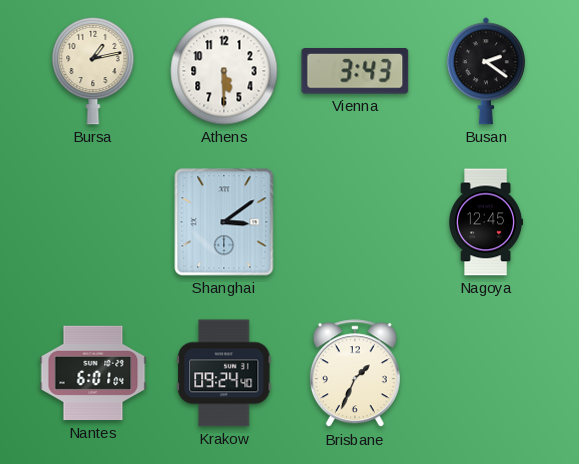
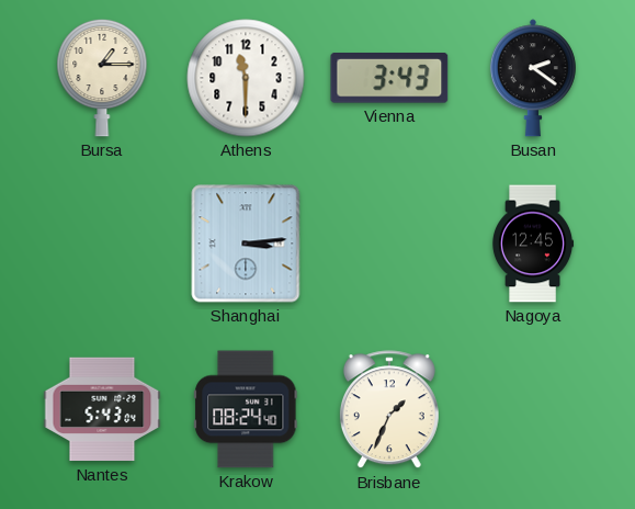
Bursa: 1:13 -> 1:15 (102, 78)
Athens: 5:30 -> 11:30 (246, 78)
Shanghai: 3:09 -> 3:14 (246, 244)
Nantes: 6:01 -> 5:43 (102, 409)
Krakow: 09:24 -> 08:24 (246, 409)
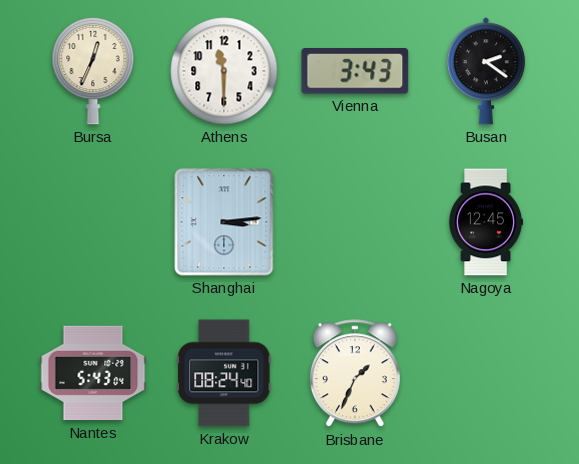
Bursa: 1:15 -> 12:34 (93, 71)
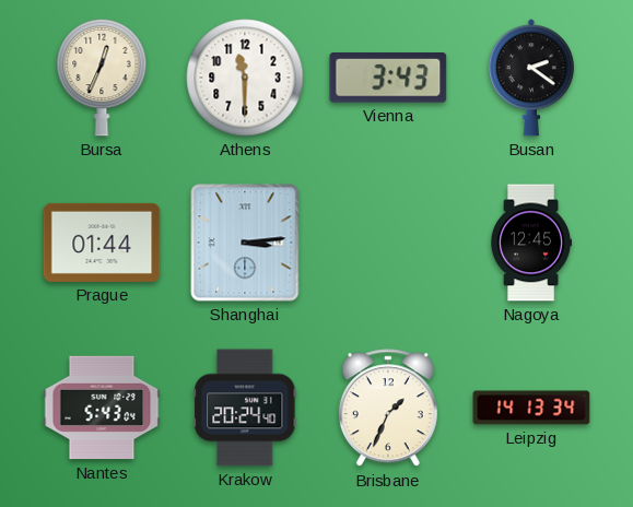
Prague: none -> 01:44 (102, 243)
Krakow: 08:24 -> 20:24 (245, 408)
Leipzig: none -> 14:13 (531, 408)
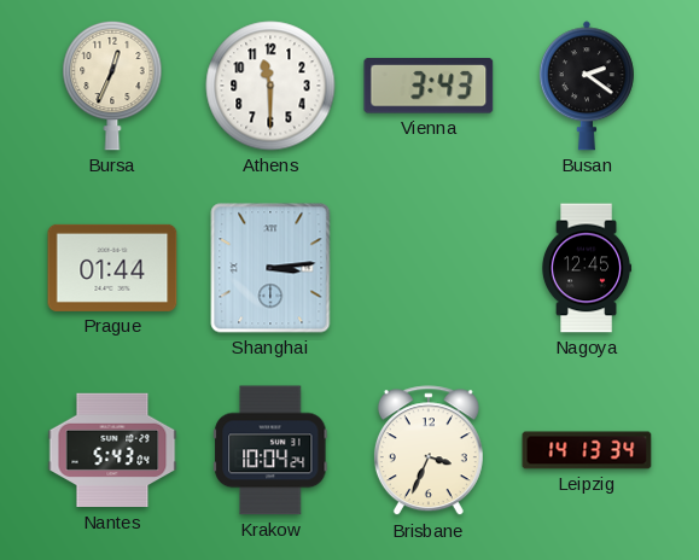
Krakow: 20:24 -> 10:04 (270, 450)
Brisbane: 1:34 -> 3:34 (429, 451)
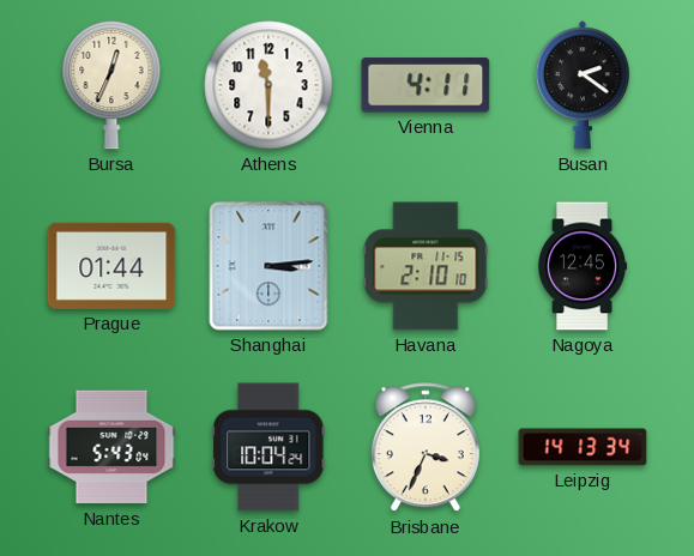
Vienna: 3:43 -> 4:11 (426, 86)
Havana: none -> 2:10 (426, 266)
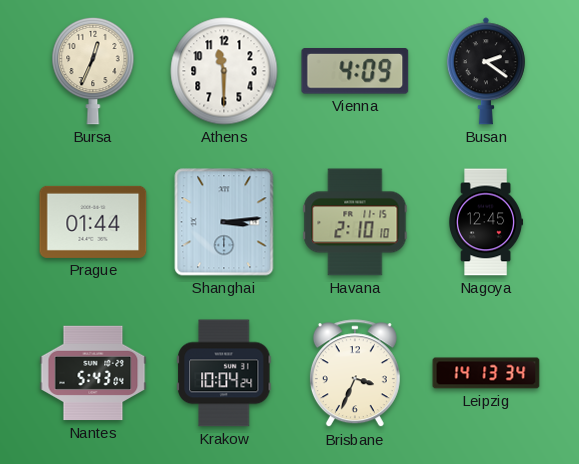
Vienna: 4:11 -> 4:09 (355, 72)
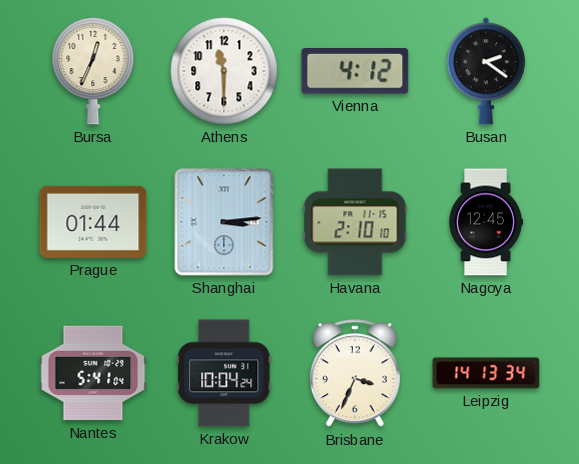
Vienna: 4:09 -> 4:12 (355, 72)
Nantes: 5:43 -> 5:41 (93, 373)
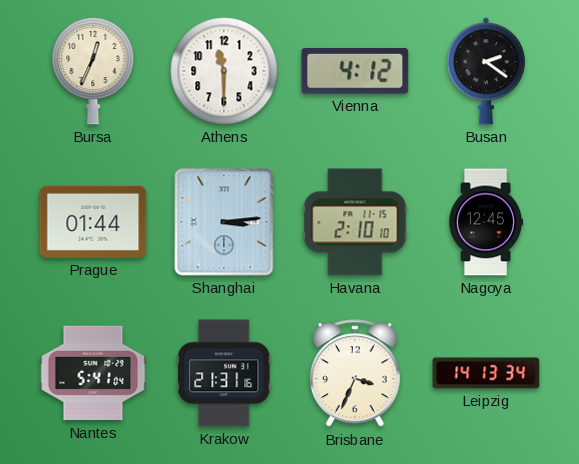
Krakow: 10:04 -> 21:31 (224, 373)
